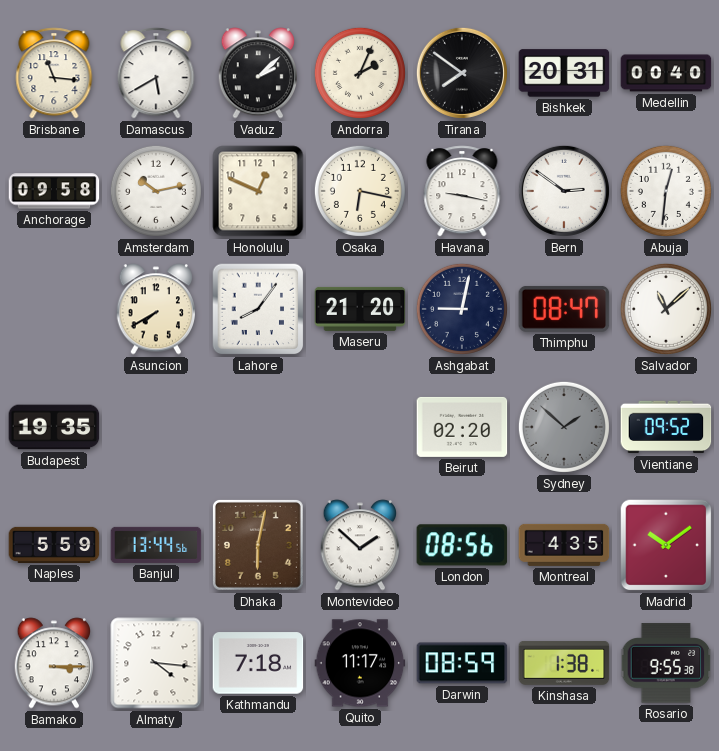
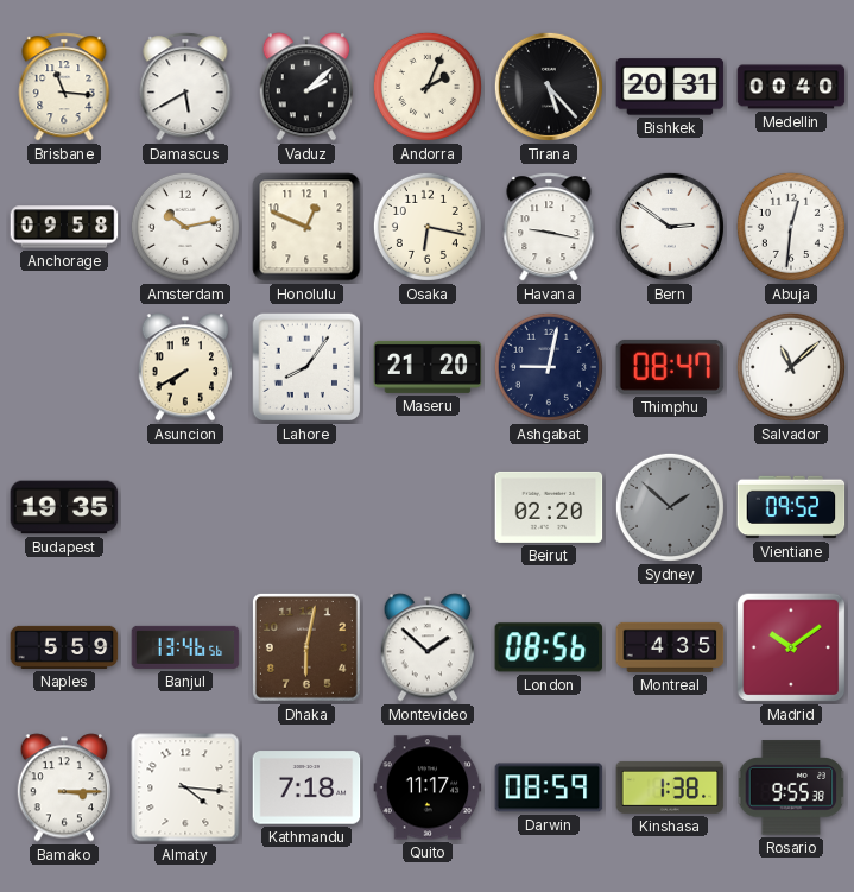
Tirana: 7:51 -> 5:23 (549, 87)
Banjul: 13:44 -> 13:46 (185, 647)
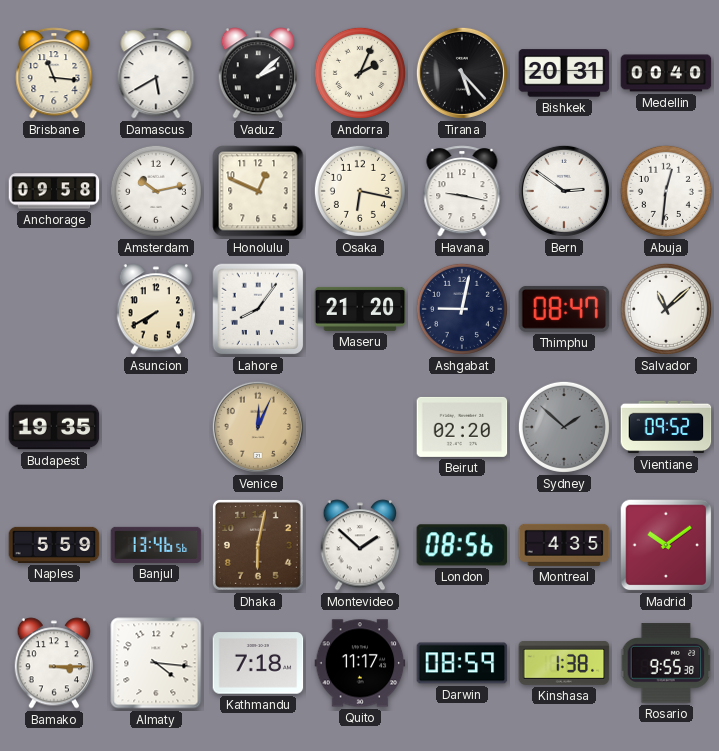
Venice: none -> 12:04 (258, 427)
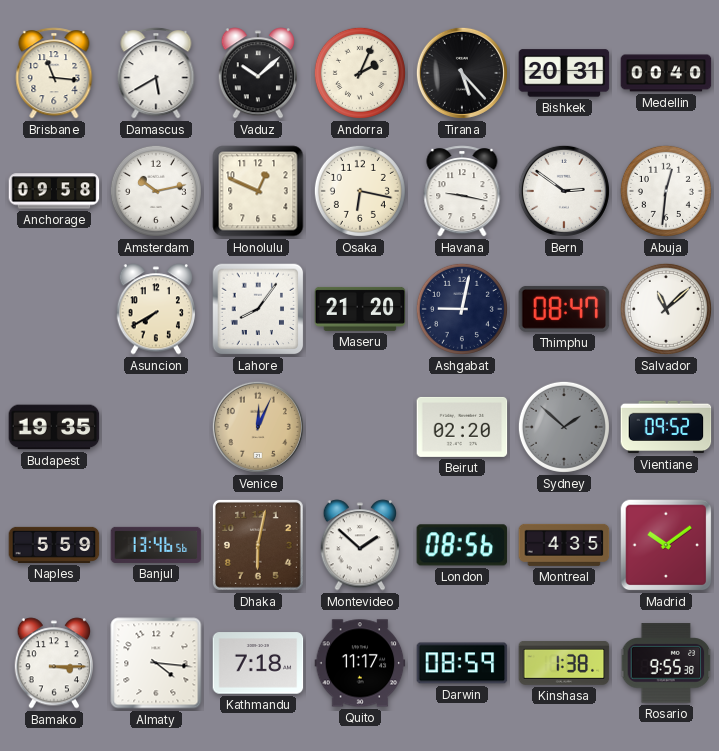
Vaduz: 2:08 -> 10:08 (258, 73)
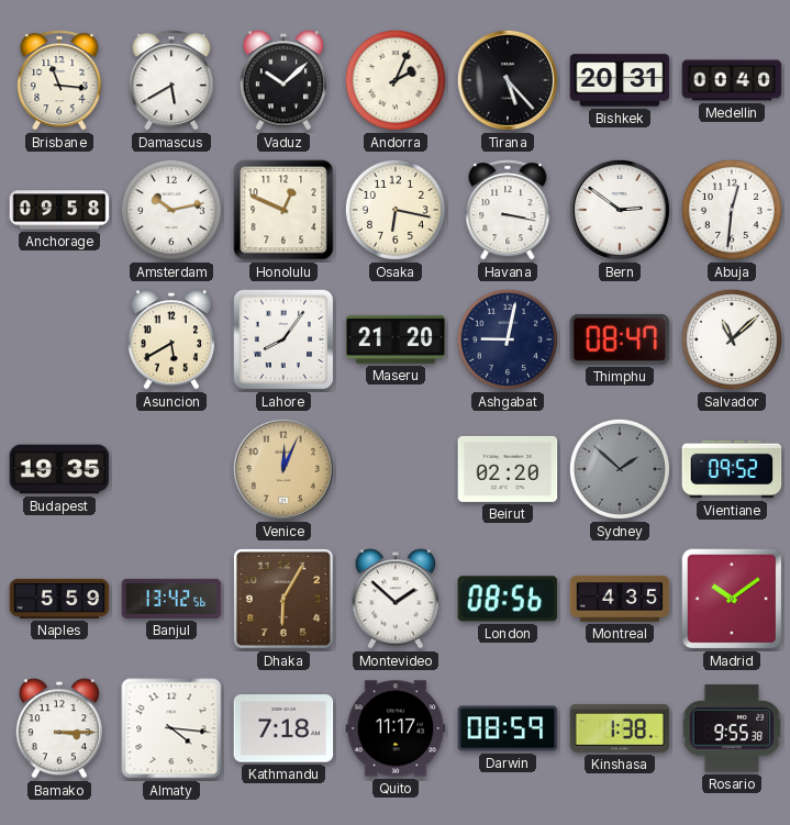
Havana: 9:17 -> 3:17 (508, 210)
Asuncion: 7:40 -> 5:40 (171, 339)
Banjul: 13:46 -> 13:42 (171, 599)
Dhaka: 6:02 -> 6:05 (283, 599)
